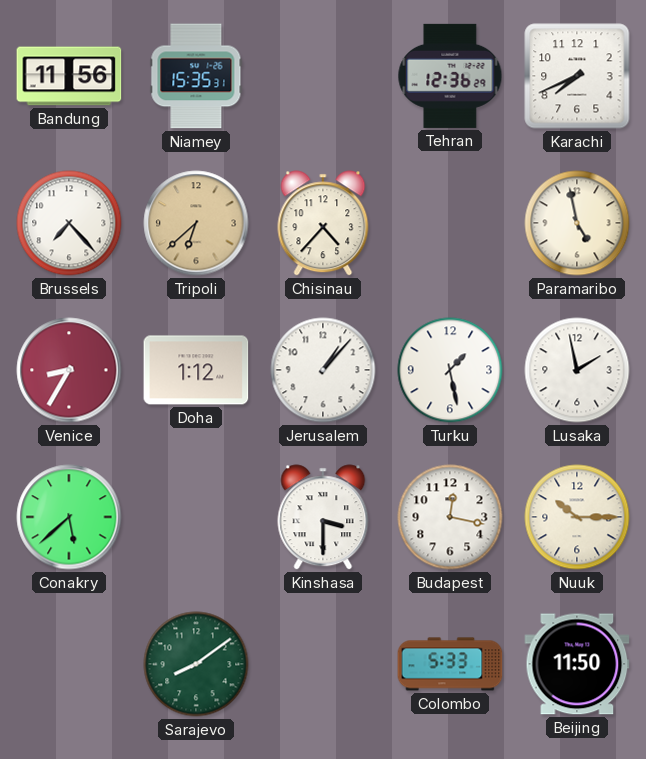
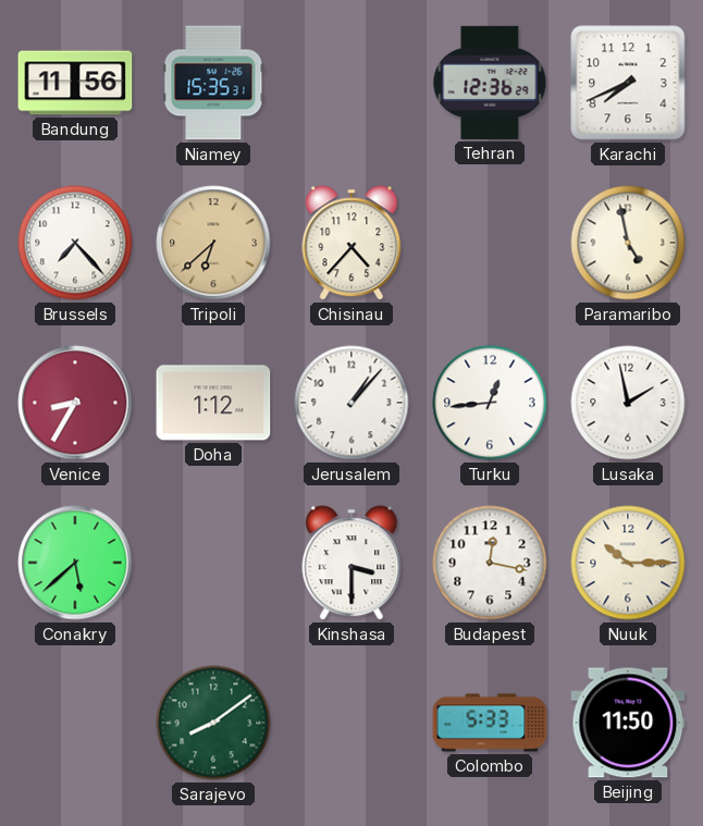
Turku: 1:28 -> 12:44 (490, 403)
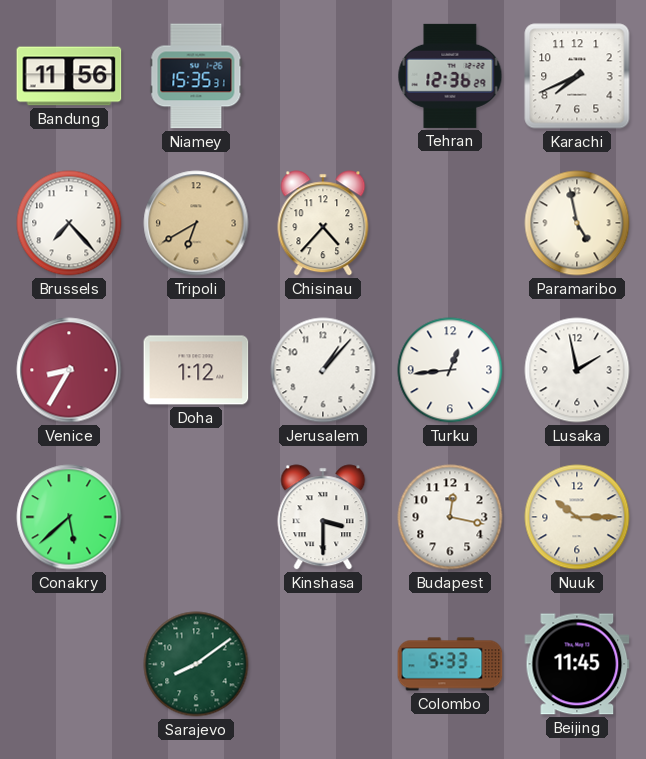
Tripoli: 6:38 -> 6:40 (196, 223)
Beijing: 11:50 -> 11:45 (577, 664)
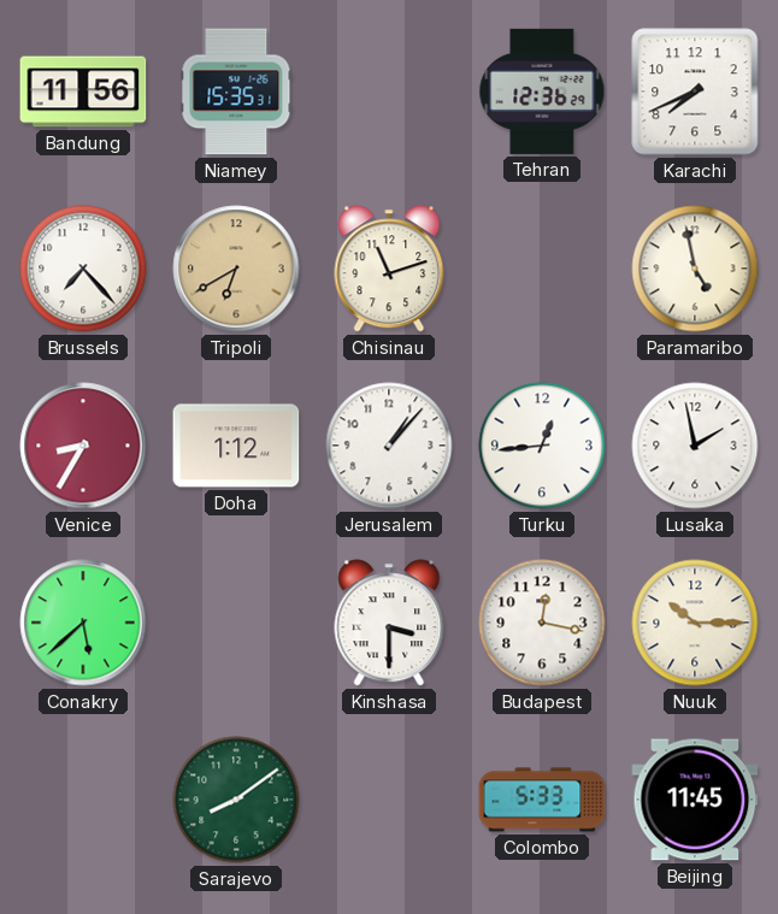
Chisinau: 4:37 -> 11:12 (389, 269)
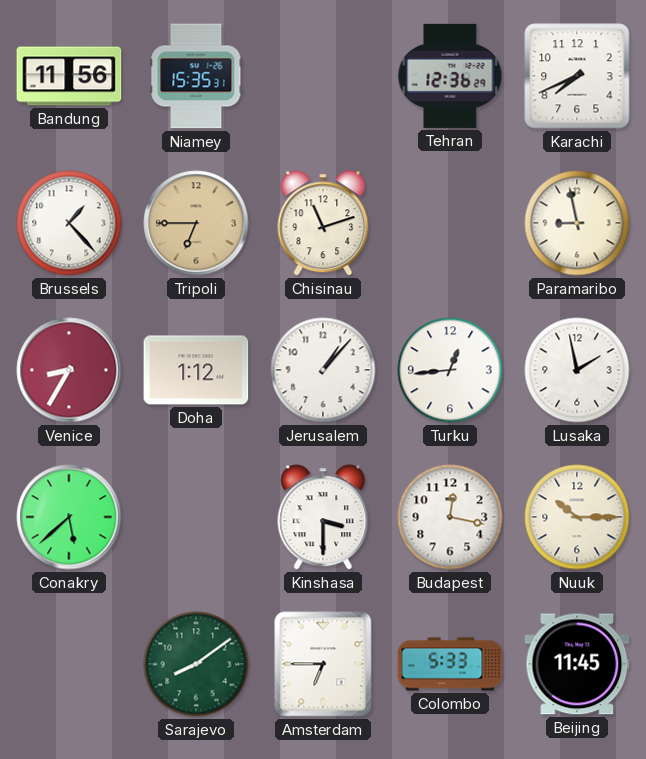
Brussels: 7:23 -> 1:23 (69, 223)
Tripoli: 6:40 -> 6:45 (196, 223)
Paramaribo: 4:58 -> 8:58 (577, 223)
Amsterdam: none -> 6:45 (323, 664)
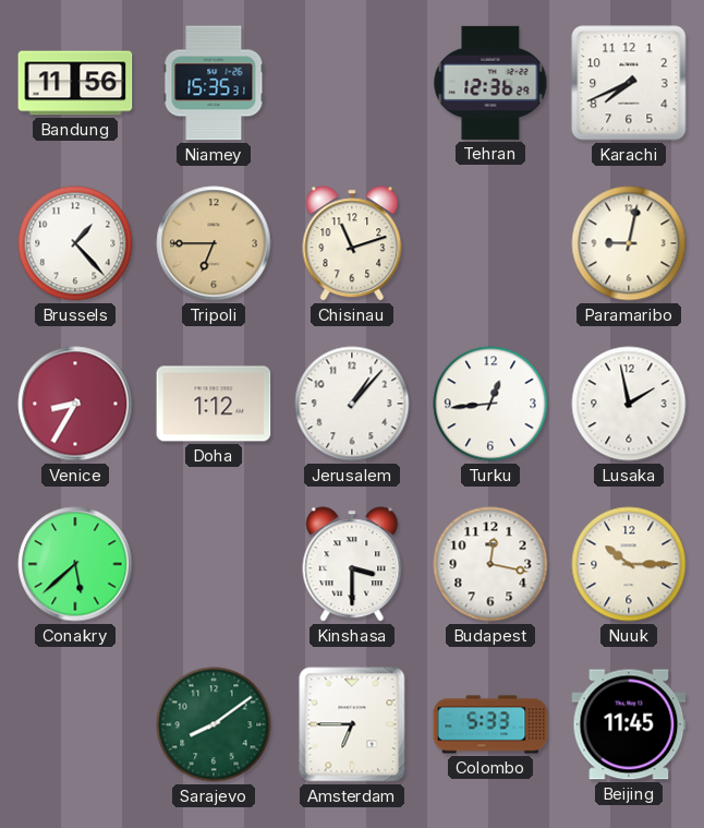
Paramaribo: 8:58 -> 9:02 (629, 243)
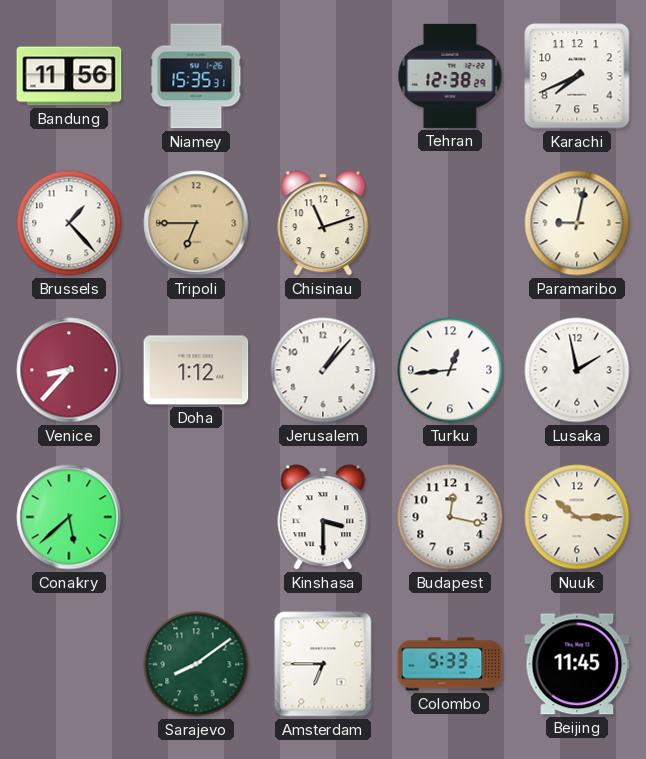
Tehran: 12:36 -> 12:38 (450, 76)
Venice: 8:35 -> 8:37 (69, 370)
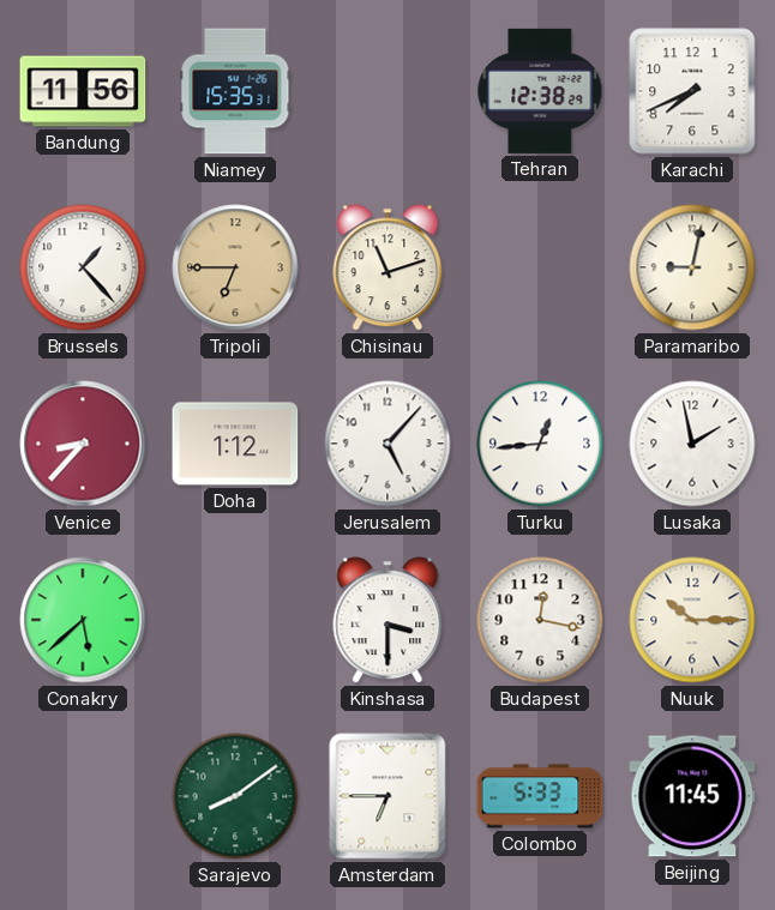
Jerusalem: 1:07 -> 5:07 (387, 444)
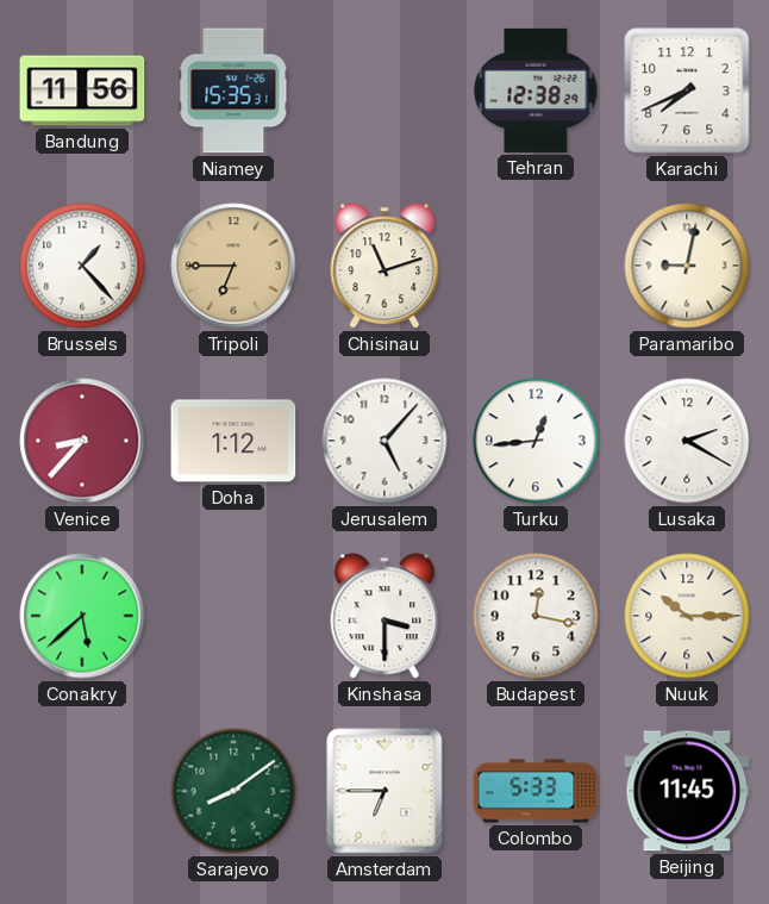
Lusaka: 1:58 -> 2:20 (687, 441)
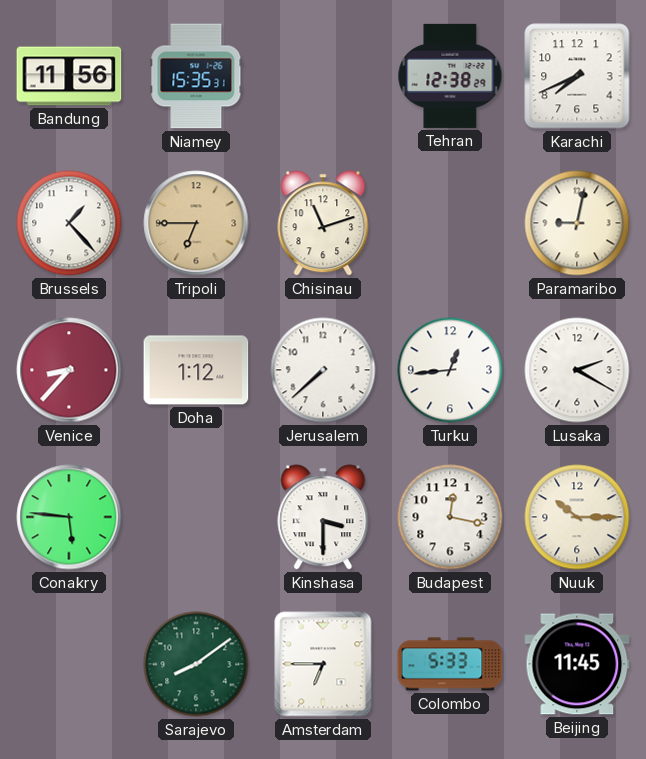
Jerusalem: 5:07 -> 7:38 (323, 370)
Conakry: 5:38 -> 5:46 (69, 517)
